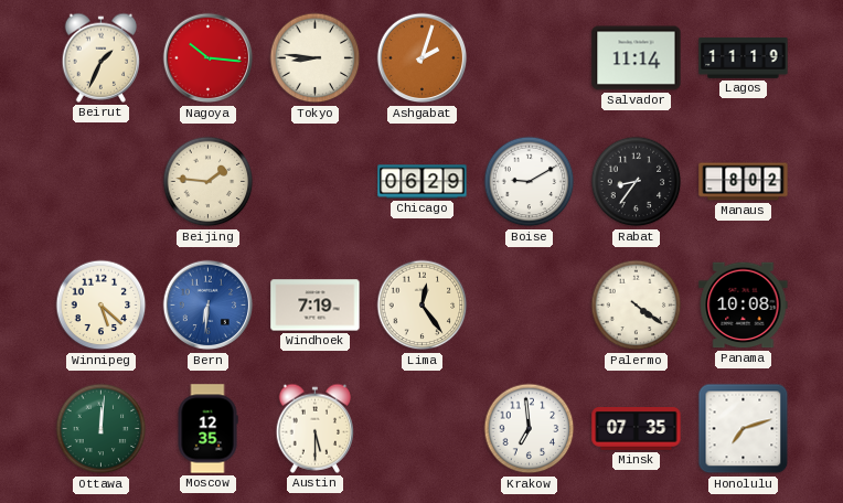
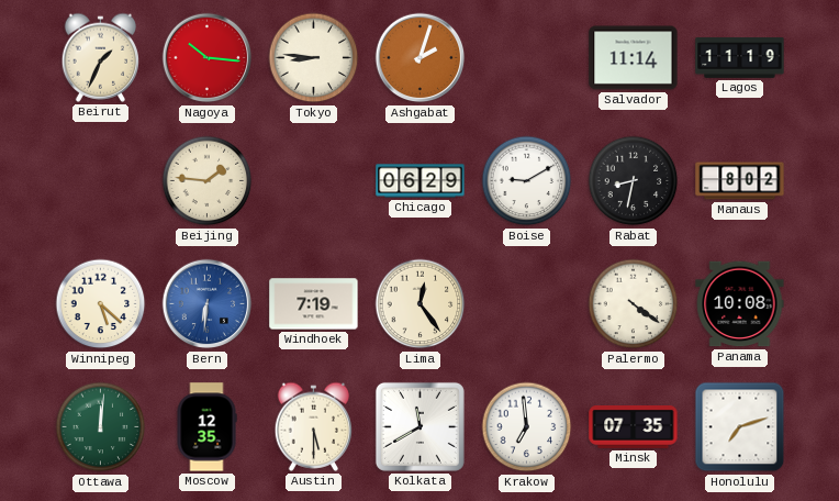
Rabat: 8:36 -> 8:32 (634, 181)
Kolkata: none -> 11:40 (419, 426)
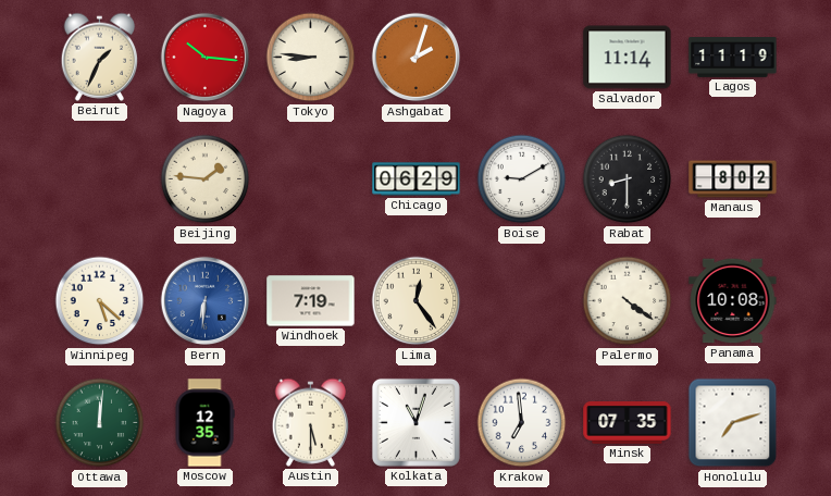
Rabat: 8:32 -> 8:30 (628, 179)
Kolkata: 11:40 -> 11:03 (415, 422)
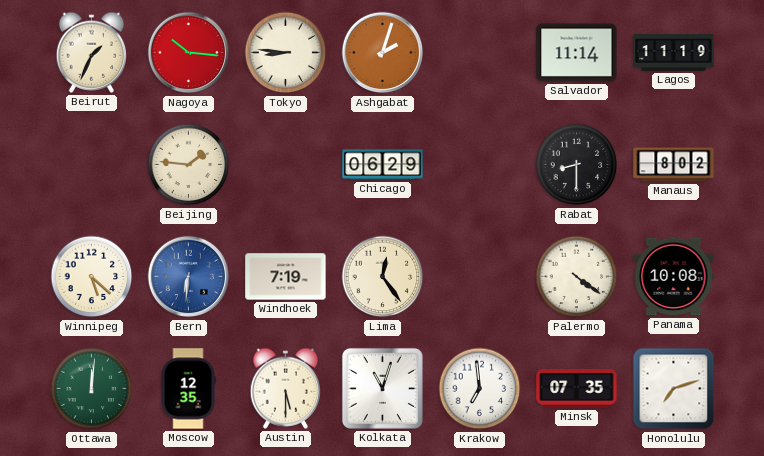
Boise: 9:10 -> none (522, 179)
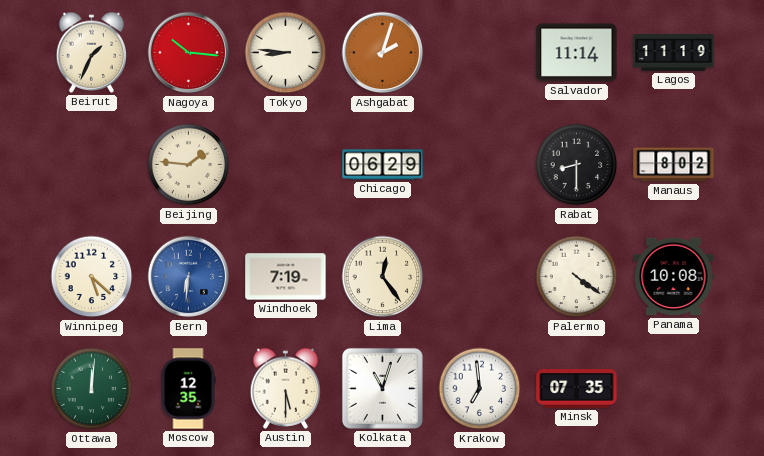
Honolulu: 7:12 -> none (674, 389)
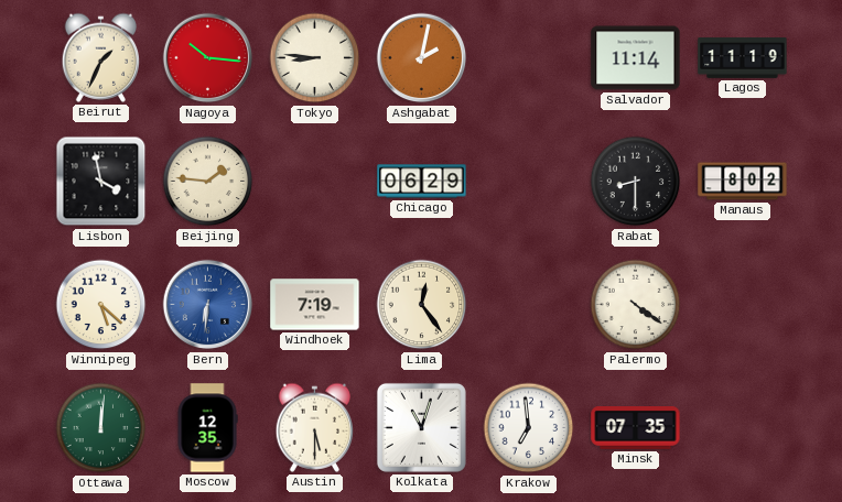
Ashgabat: 2:03 -> 2:02 (422, 58)
Lisbon: none -> 3:58 (101, 182)
Panama: 10:08 -> none (674, 277)
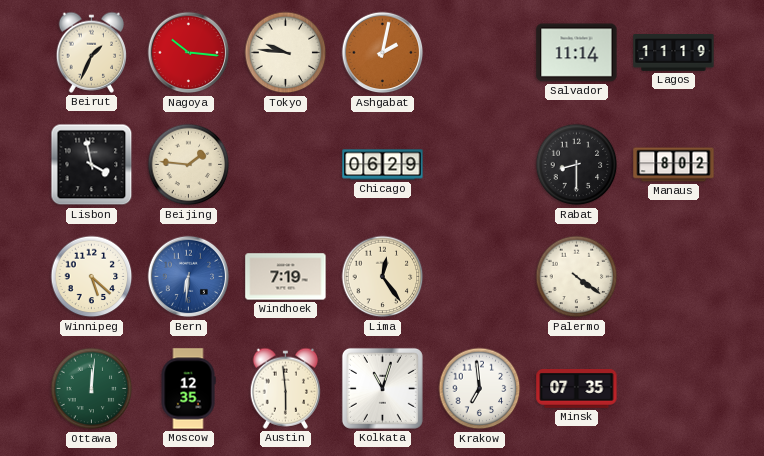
Tokyo: 8:46 -> 9:46 (286, 53)
Austin: 5:30 -> 5:59 (285, 388)
